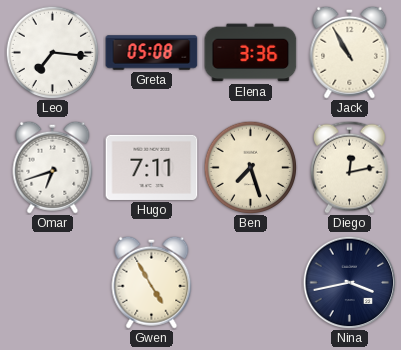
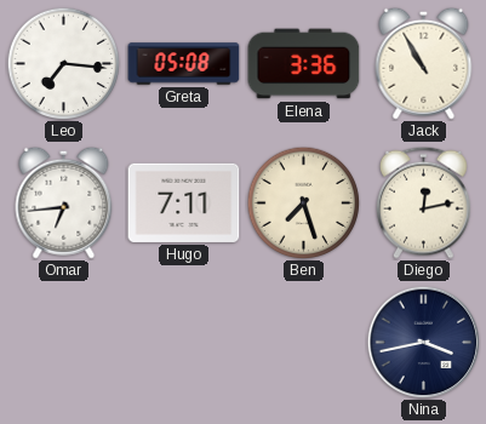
Omar: 6:42 -> 6:44 (64, 202)
Gwen: 4:55 -> none (152, 282)
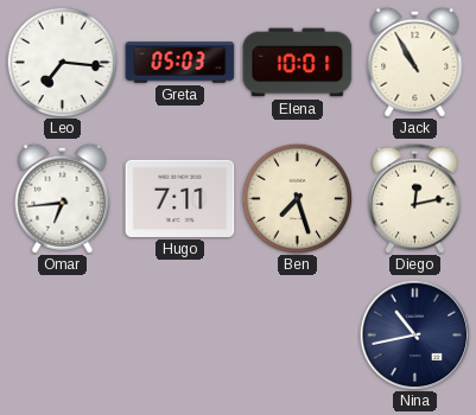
Greta: 05:08 -> 05:03 (180, 63)
Elena: 3:36 -> 10:01 (298, 63)
Nina: 3:43 -> 10:43 (414, 334)
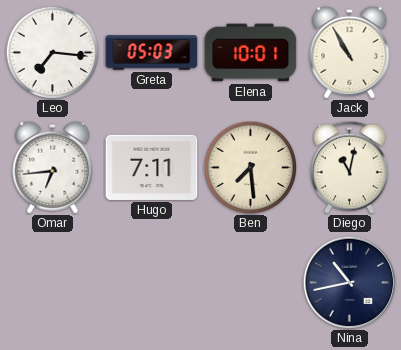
Ben: 7:27 -> 7:29 (250, 167)
Diego: 12:13 -> 11:02 (350, 167)
